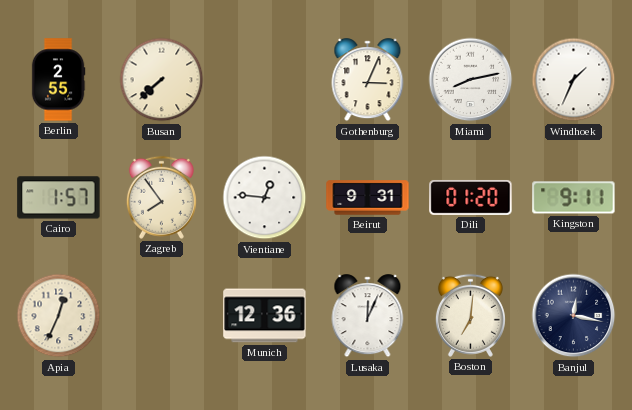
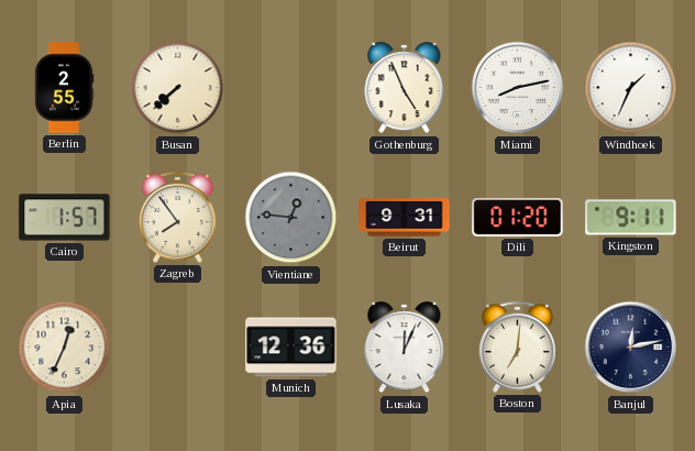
Gothenburg: 3:04 -> 4:56 (405, 88)
Vientiane dial: white -> grey (291, 218)
Banjul: 12:17 -> 12:13 (631, 348)
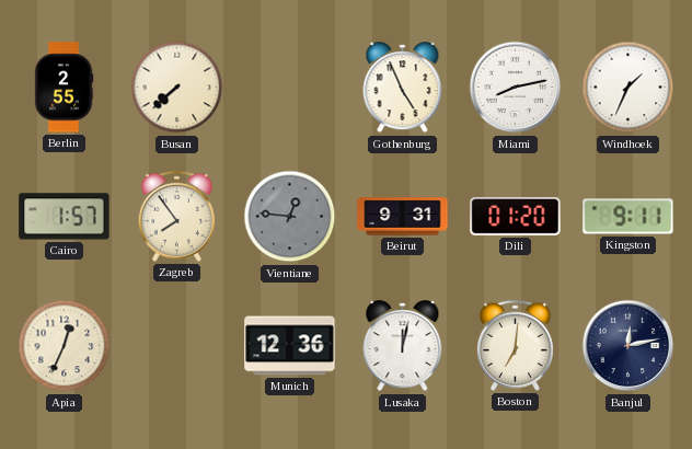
Lusaka: 12:04 -> 12:02 (403, 346)
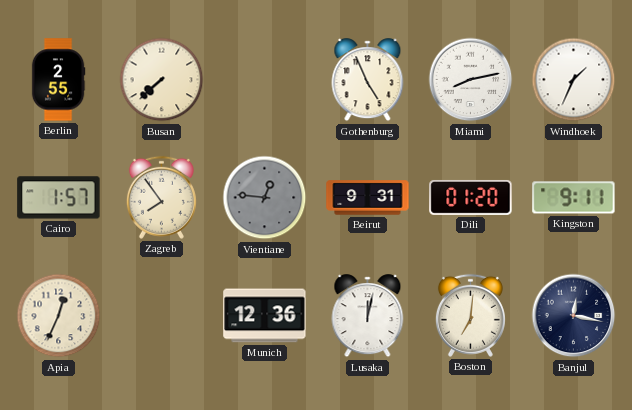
Banjul: 12:13 -> 12:17 (574, 316)
